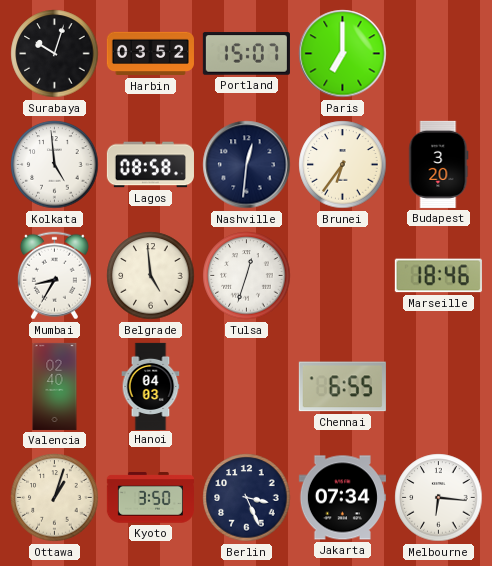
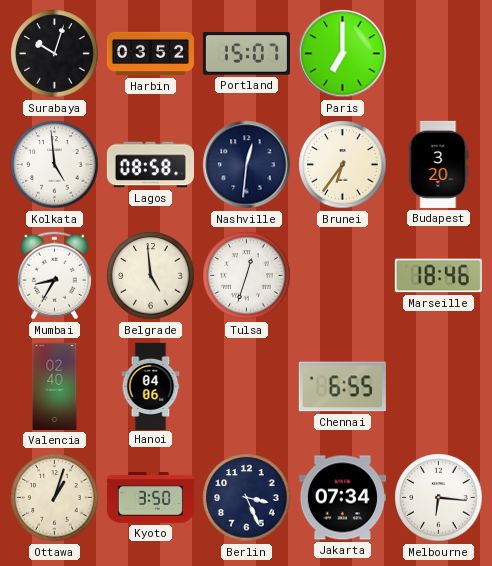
Hanoi: 04:03 -> 04:06 (151, 386)
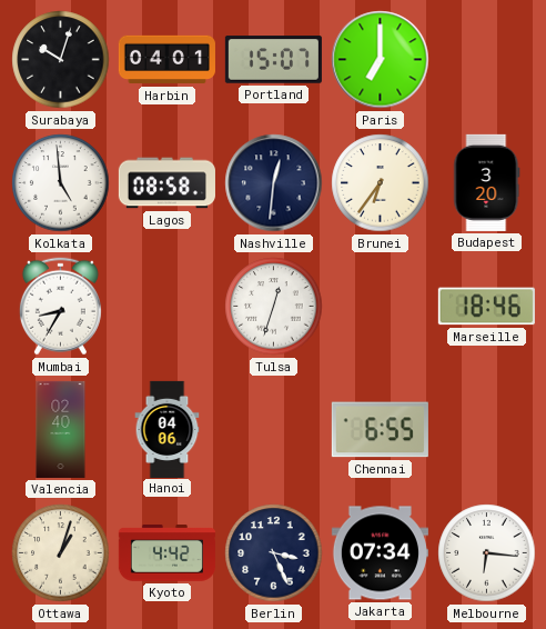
Harbin: 03:52 -> 04:01 (166, 60)
Belgrade: 4:59 -> none (151, 276)
Kyoto: 3:50 -> 4:42 (166, 553)
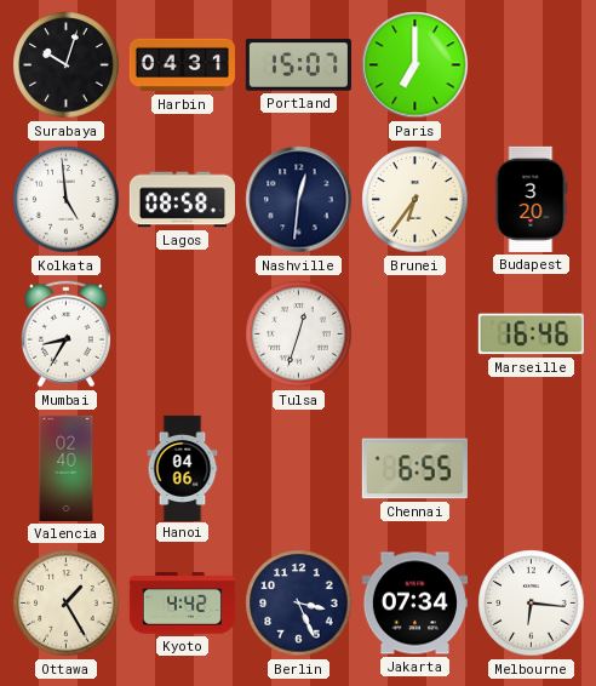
Harbin: 04:01 -> 04:31 (182, 65)
Marseille: 18:46 -> 16:46 (531, 335)
Ottawa: 1:03 -> 1:25 (67, 604)
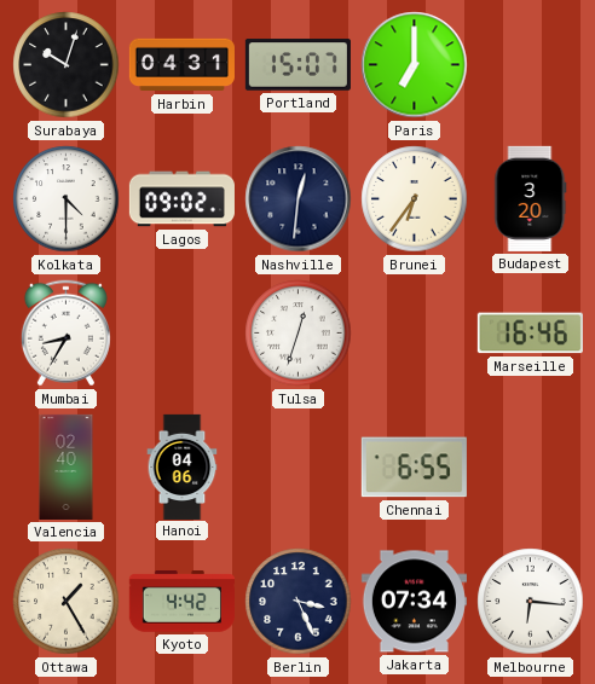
Kolkata: 4:59 -> 4:30 (67, 199)
Lagos: 08:58 -> 09:02 (181, 199)
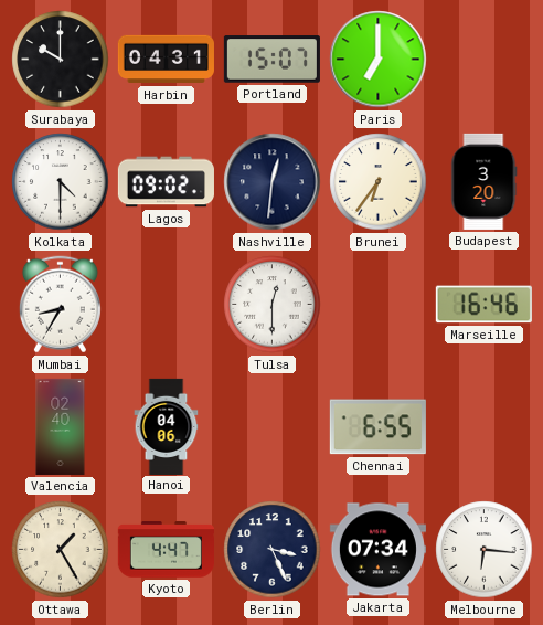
Surabaya: 10:03 -> 10:00 (61, 60)
Tulsa: 12:33 -> 12:30 (273, 305)
Kyoto: 4:42 -> 4:47 (166, 550)
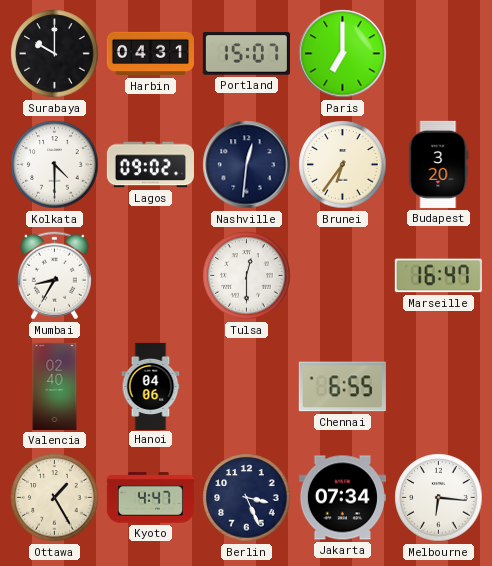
Marseille: 16:46 -> 16:47 (438, 276)
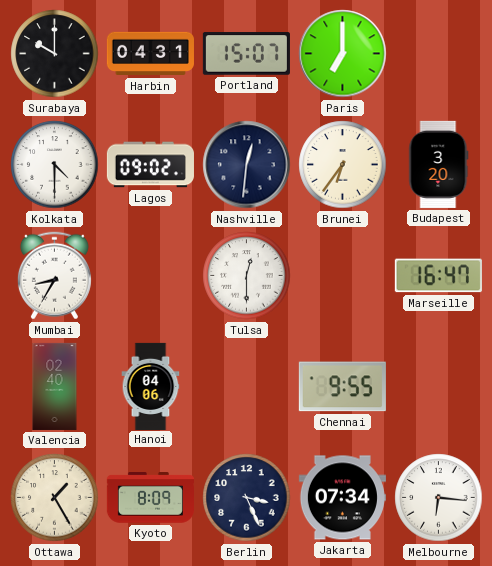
Chennai: 6:55 -> 9:55 (342, 387)
Kyoto: 4:47 -> 8:09 (150, 498)
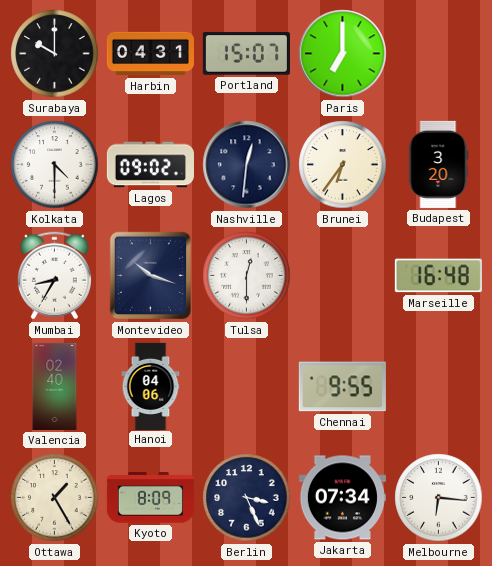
Montevideo: none -> 10:18 (150, 276)
Marseille: 16:47 -> 16:48 (438, 276)
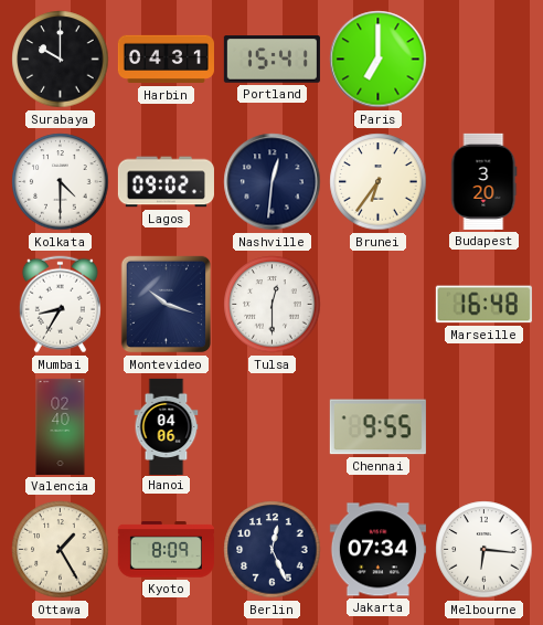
Portland: 15:07 -> 15:41 (271, 60)
Berlin: 3:26 -> 12:26 (273, 550)
